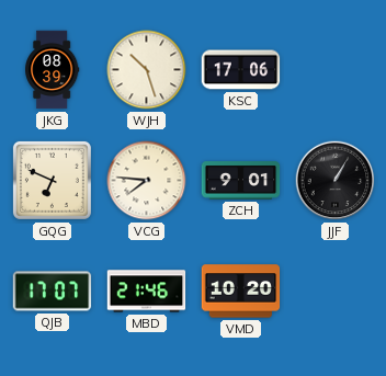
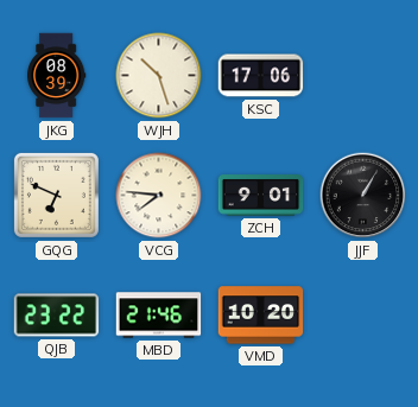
QJB: 17:07 -> 23:22 (57, 316)
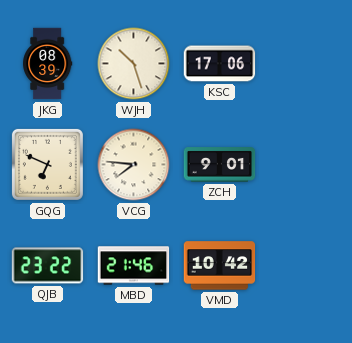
JJF: 1:05 -> none (363, 196)
VMD: 10:20 -> 10:42 (220, 266)
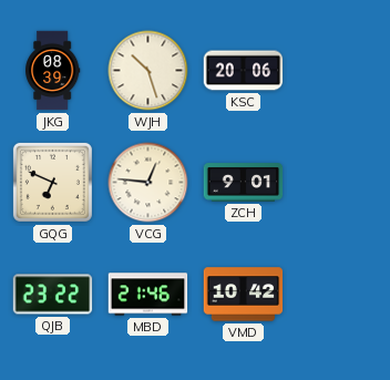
KSC: 17:06 -> 20:06 (244, 71)
VCG: 7:46 -> 12:46 (148, 183)
